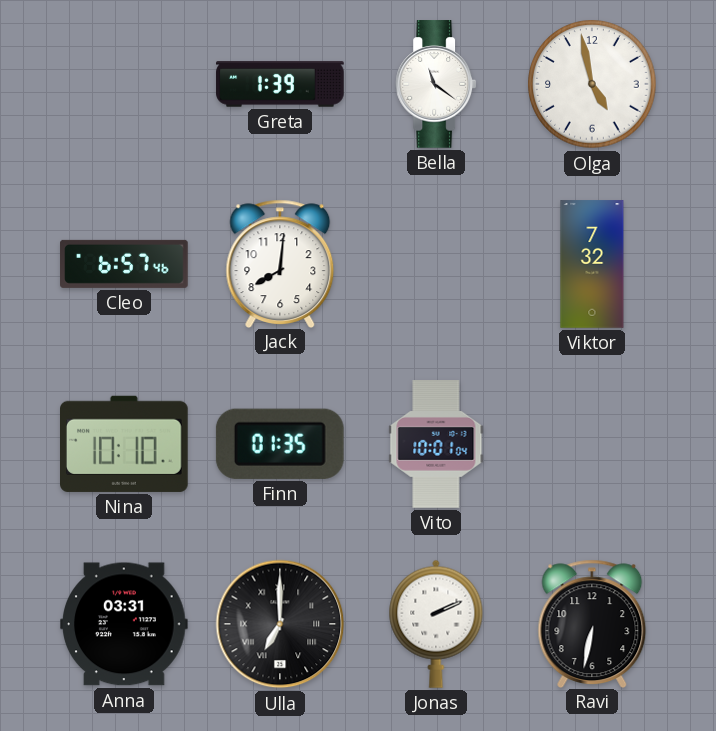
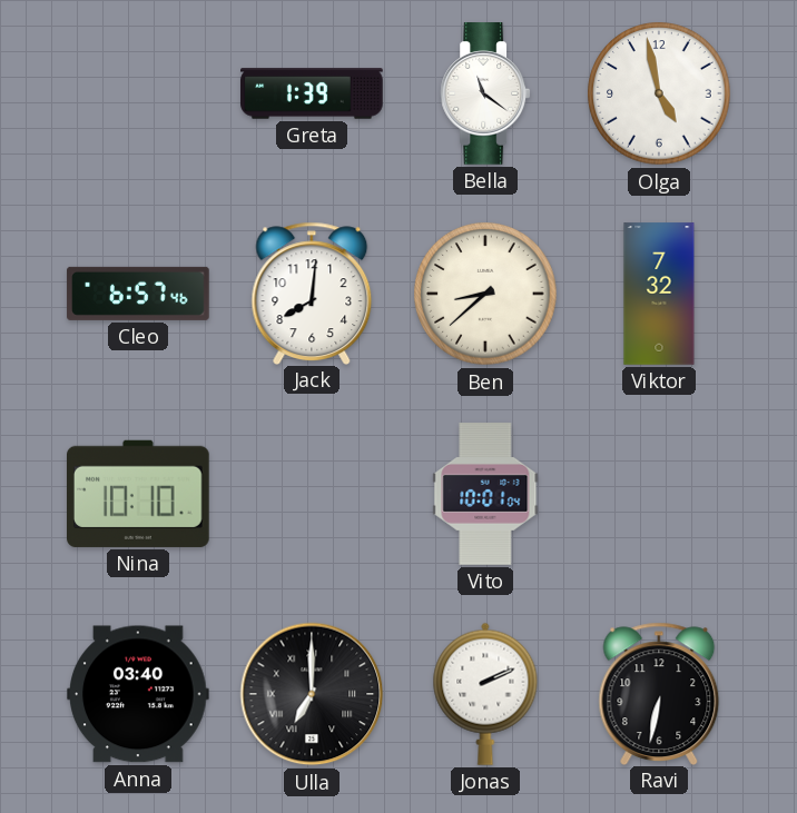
Ben: none -> 8:38 (485, 294)
Finn: 01:35 -> none (280, 444)
Anna: 03:31 -> 03:40 (139, 694)
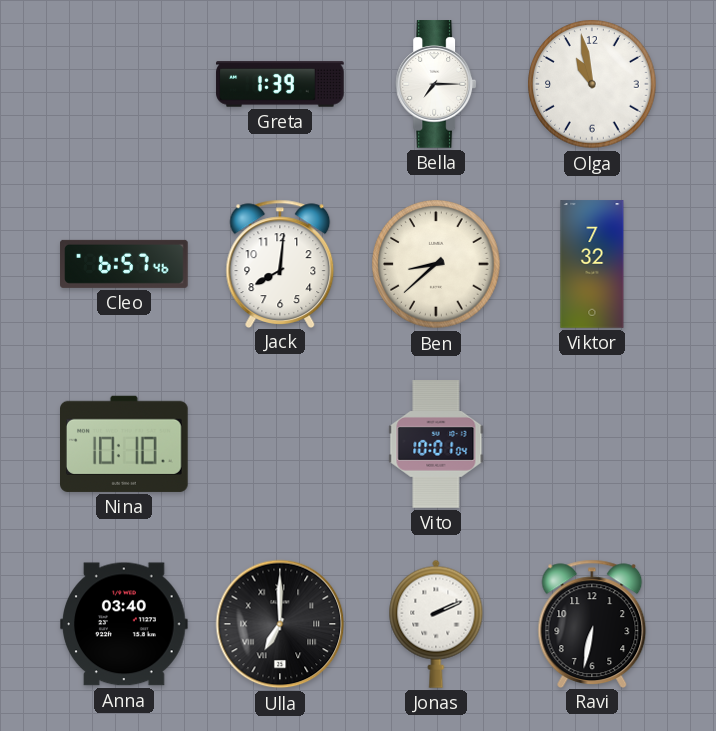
Bella: 11:21 -> 7:15 (436, 84)
Olga: 4:58 -> 10:58 (592, 84)
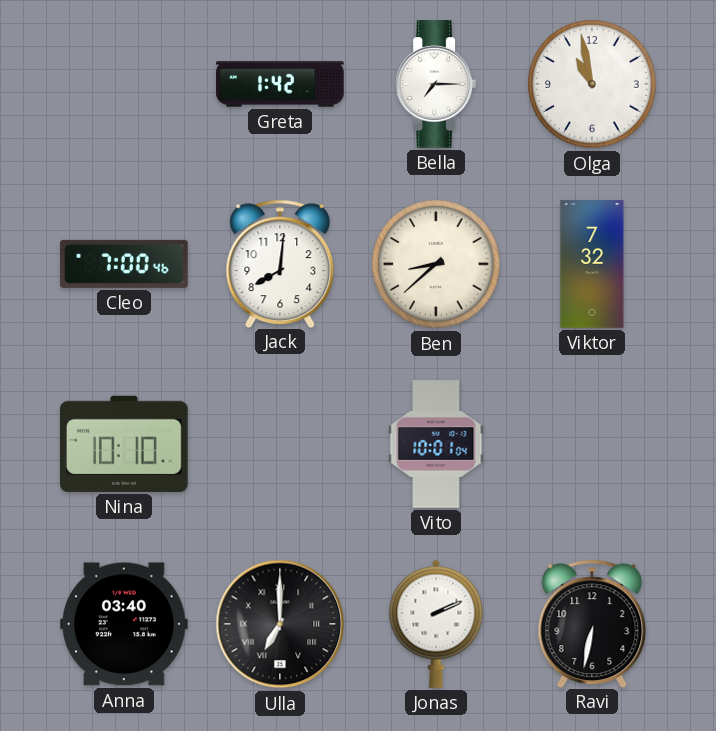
Greta: 1:39 -> 1:42 (280, 84)
Cleo: 6:57 -> 7:00 (124, 264)
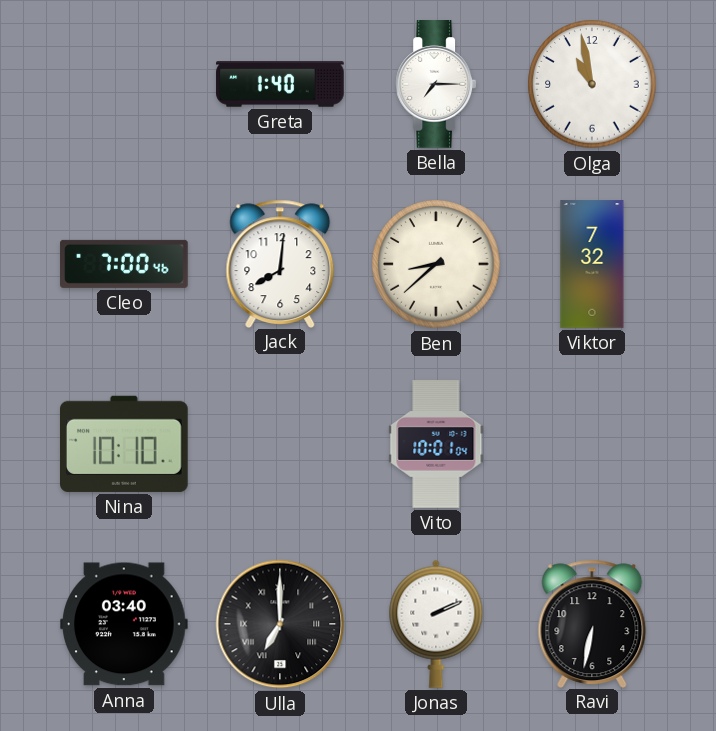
Greta: 1:42 -> 1:40 (280, 84)
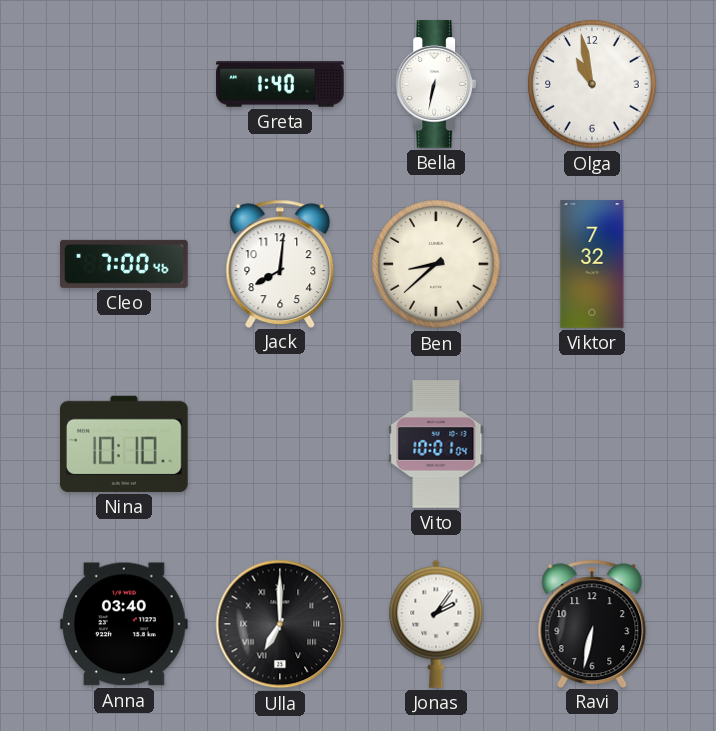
Bella: 7:15 -> 6:32 (436, 84)
Jonas: 2:11 -> 2:06 (436, 624)
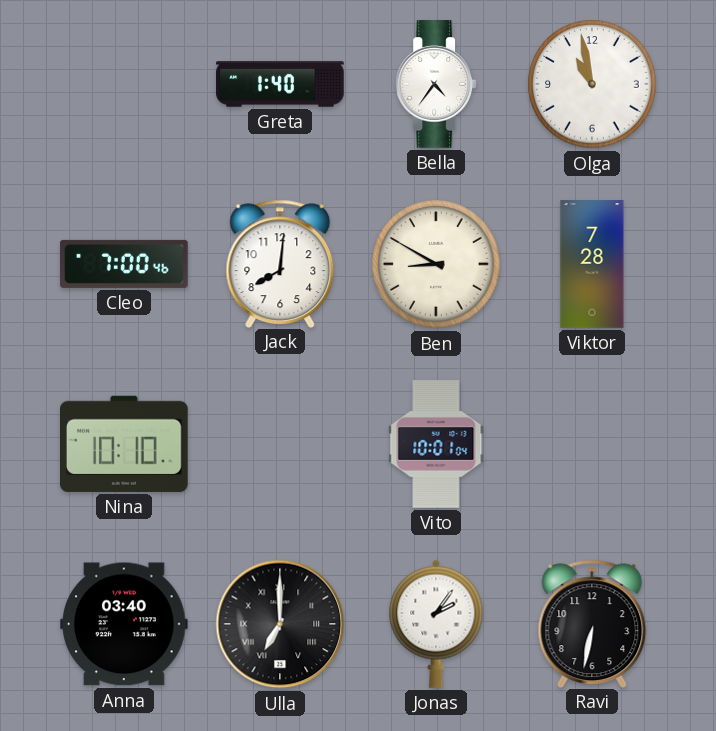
Bella: 6:32 -> 4:36 (436, 84)
Ben: 8:38 -> 8:50 (436, 264)
Viktor: 7:32 -> 7:28 (592, 264)
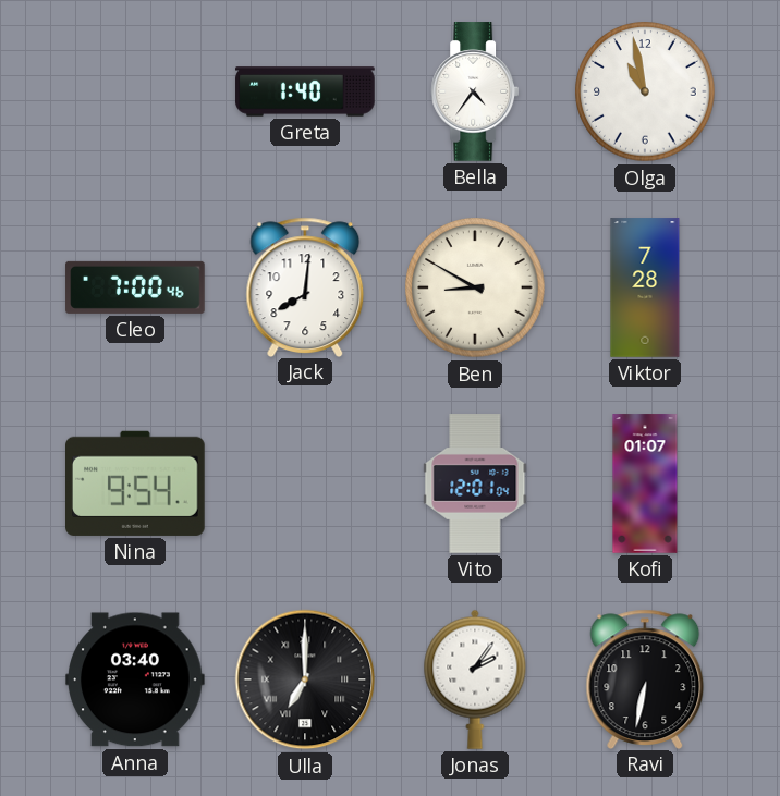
Nina: 10:10 -> 9:54 (136, 483)
Vito: 10:01 -> 12:01 (475, 483)
Kofi: none -> 01:07 (645, 483)
